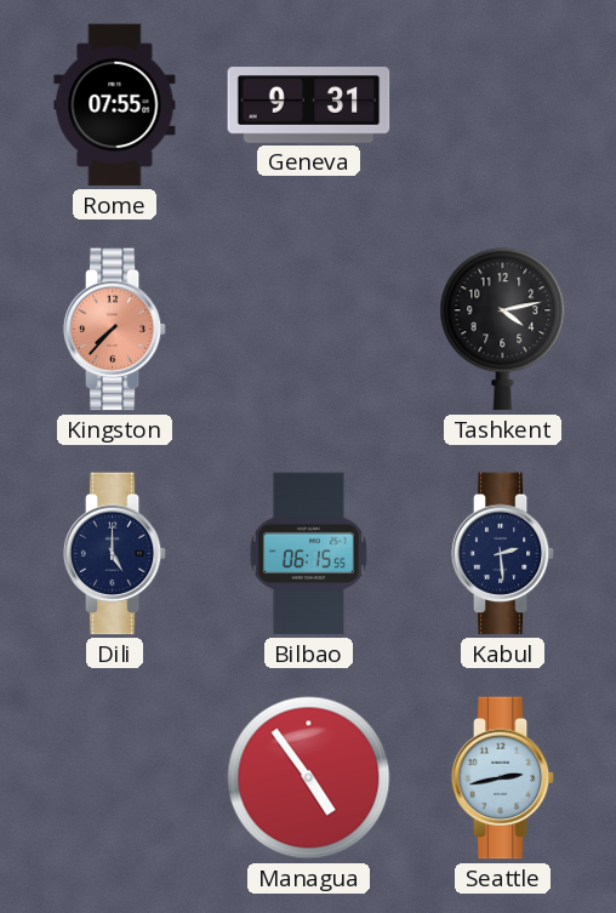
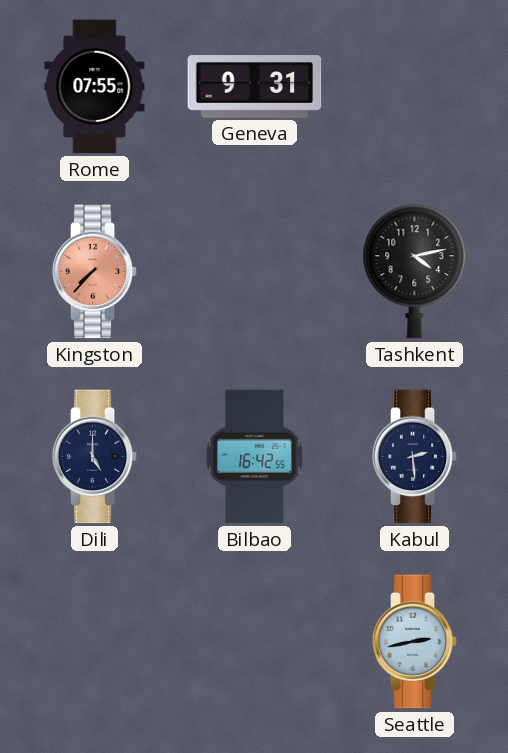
Bilbao: 06:15 -> 16:42 (254, 457)
Managua: 4:54 -> none (309, 778)
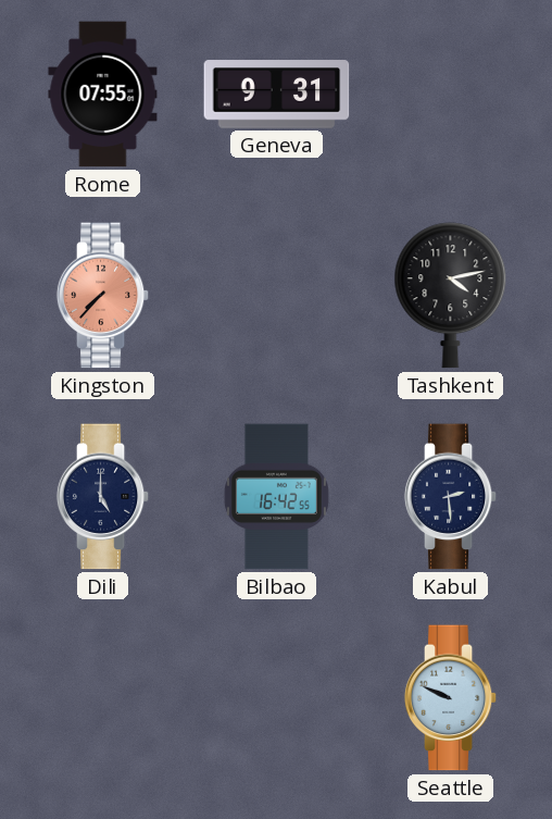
Seattle: 2:43 -> 9:49 (451, 698)
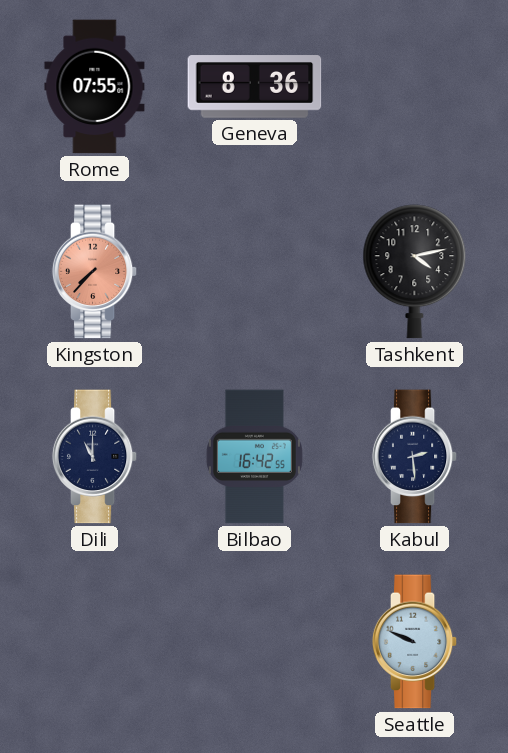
Geneva: 9:31 -> 8:36 (255, 87)
Dili: 5:00 -> 11:00 (95, 457)
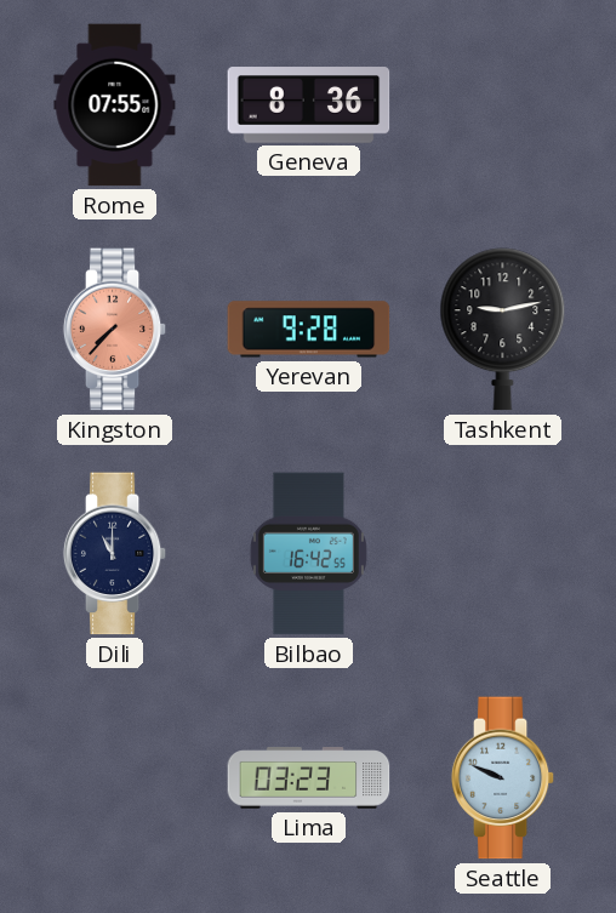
Yerevan: none -> 9:28 (309, 330)
Tashkent: 4:13 -> 9:13 (503, 330)
Kabul: 2:29 -> none (415, 457)
Lima: none -> 03:23 (309, 778)
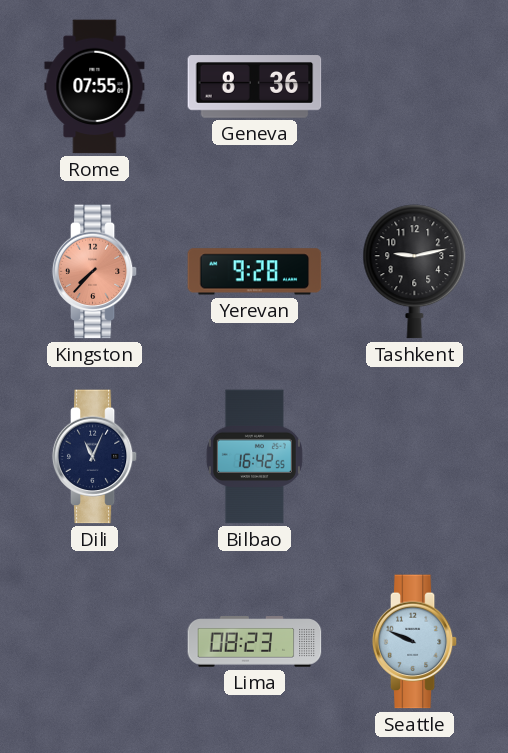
Dili: 11:00 -> 11:04 (95, 457)
Lima: 03:23 -> 08:23 (255, 642)
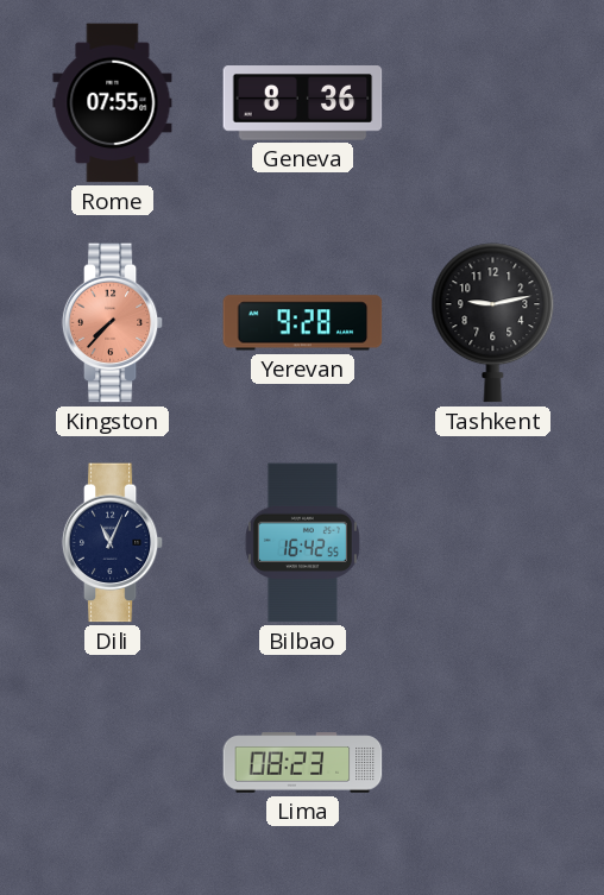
Seattle: 9:49 -> none (415, 642)
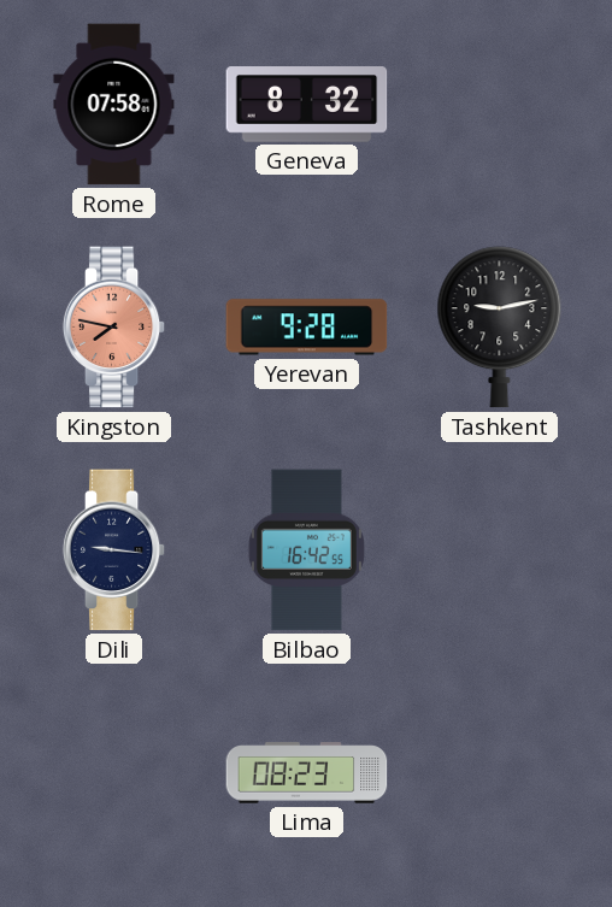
Rome: 07:55 -> 07:58 (114, 105)
Geneva: 8:36 -> 8:32 (307, 105)
Kingston: 7:37 -> 7:47 (114, 328)
Dili: 11:04 -> 9:16 (114, 550)
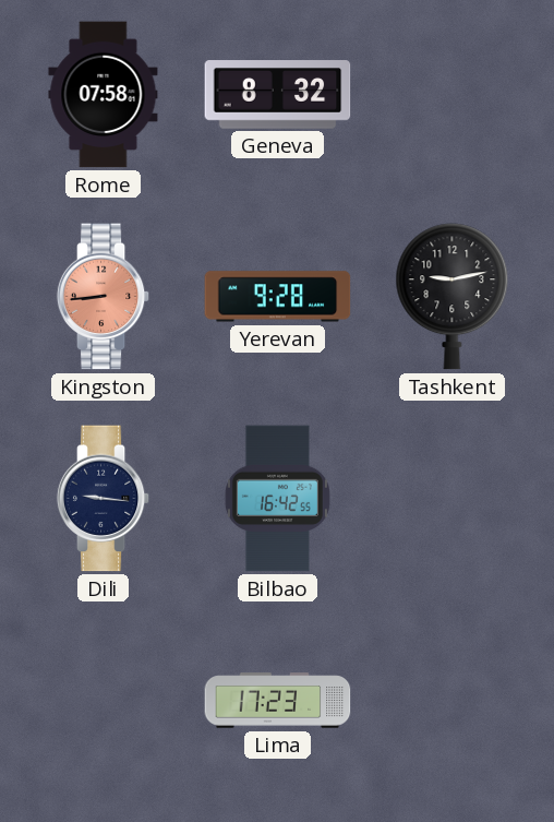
Kingston: 7:47 -> 8:44 (104, 297)
Lima: 08:23 -> 17:23 (278, 701)
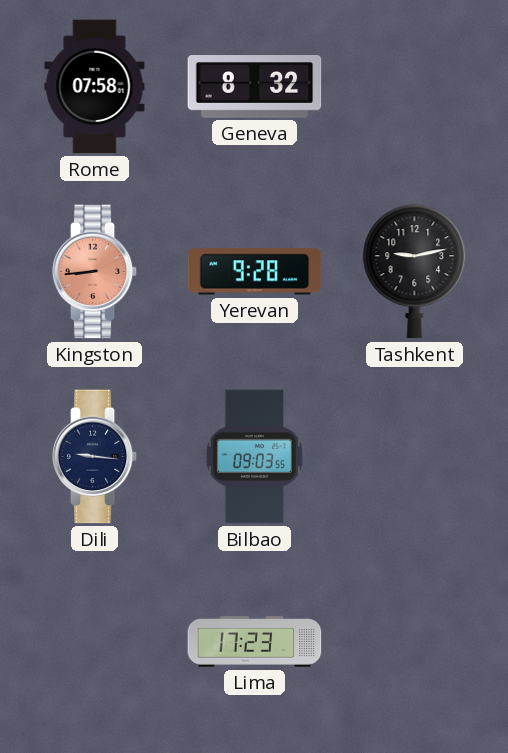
Bilbao: 16:42 -> 09:03 (254, 457)
